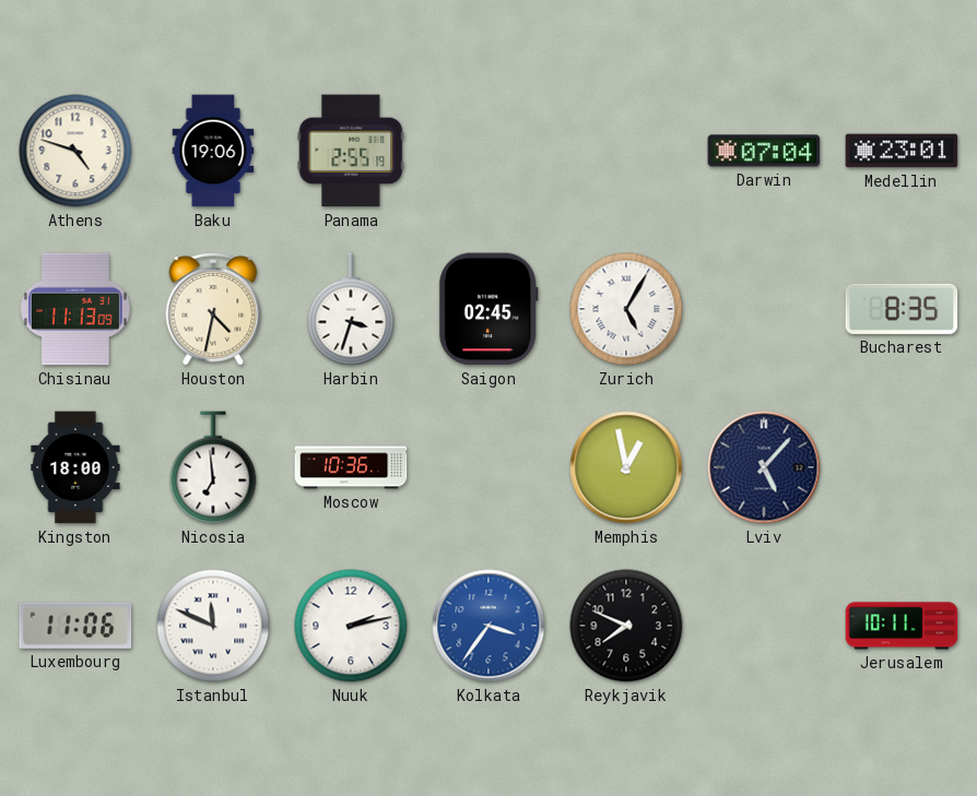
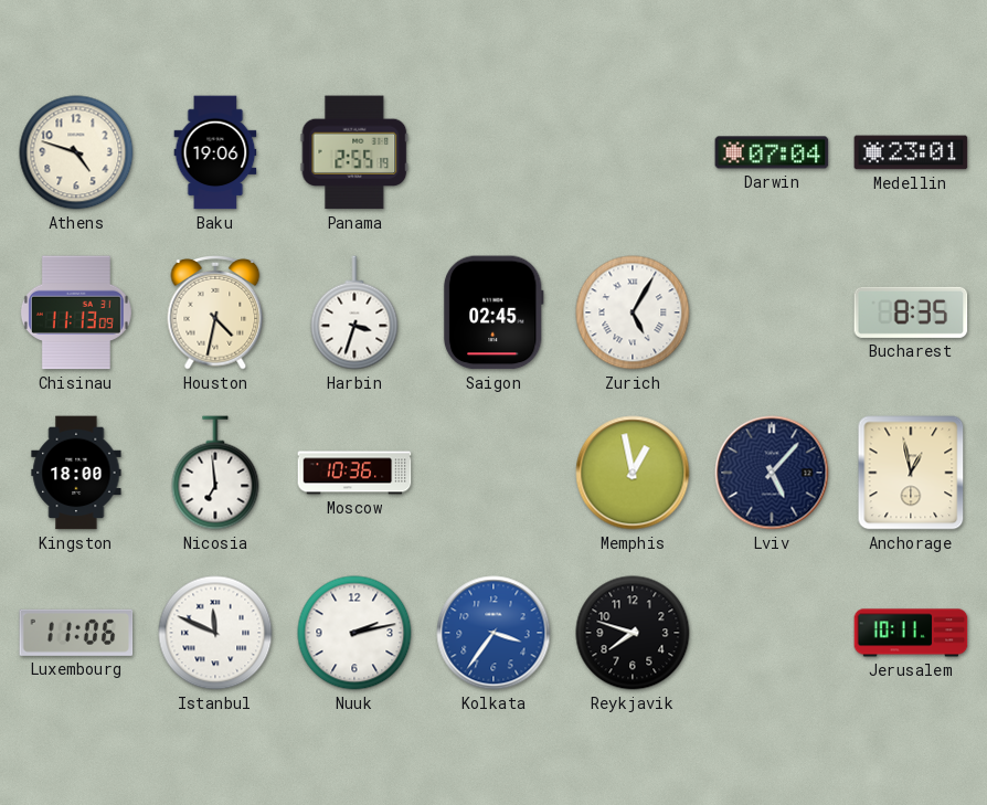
Anchorage: none -> 12:58 (911, 473)
Reykjavik: 7:49 -> 7:48 (633, 633)
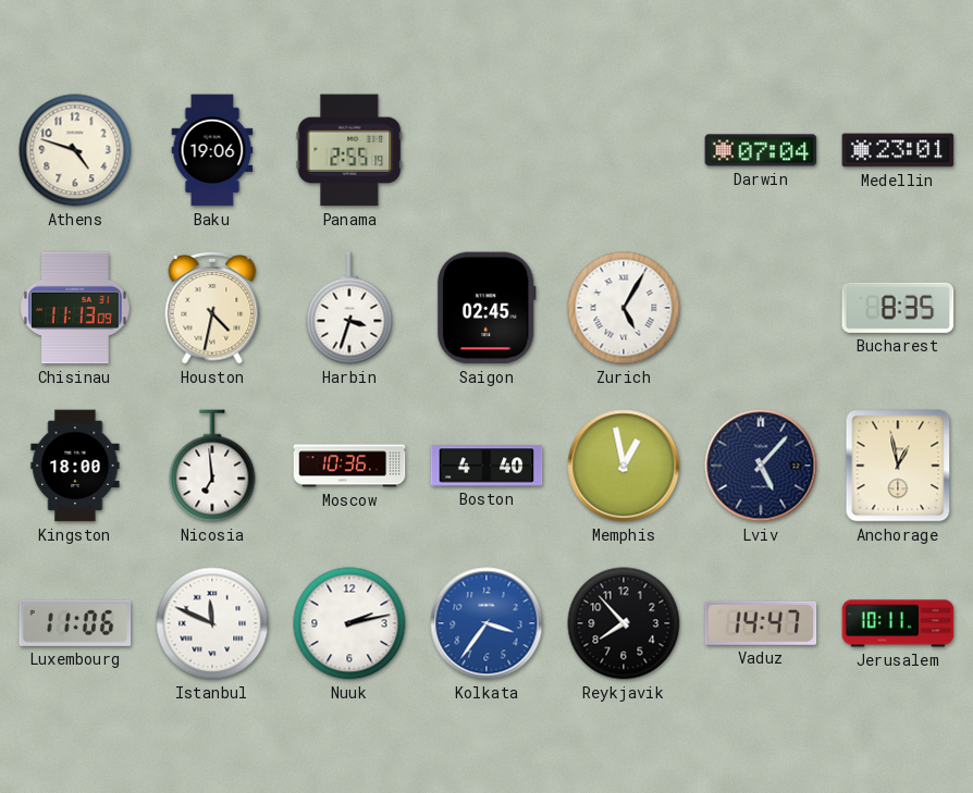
Boston: none -> 4:40 (486, 466)
Reykjavik: 7:48 -> 7:53 (624, 623)
Vaduz: none -> 14:47 (761, 623)
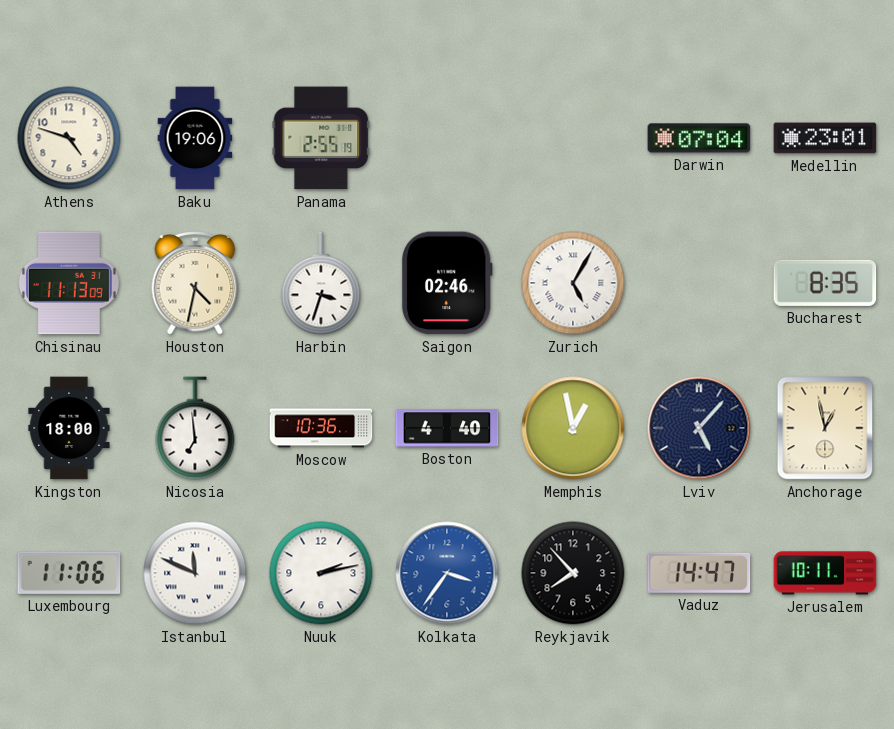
Saigon: 02:45 -> 02:46 (447, 283)
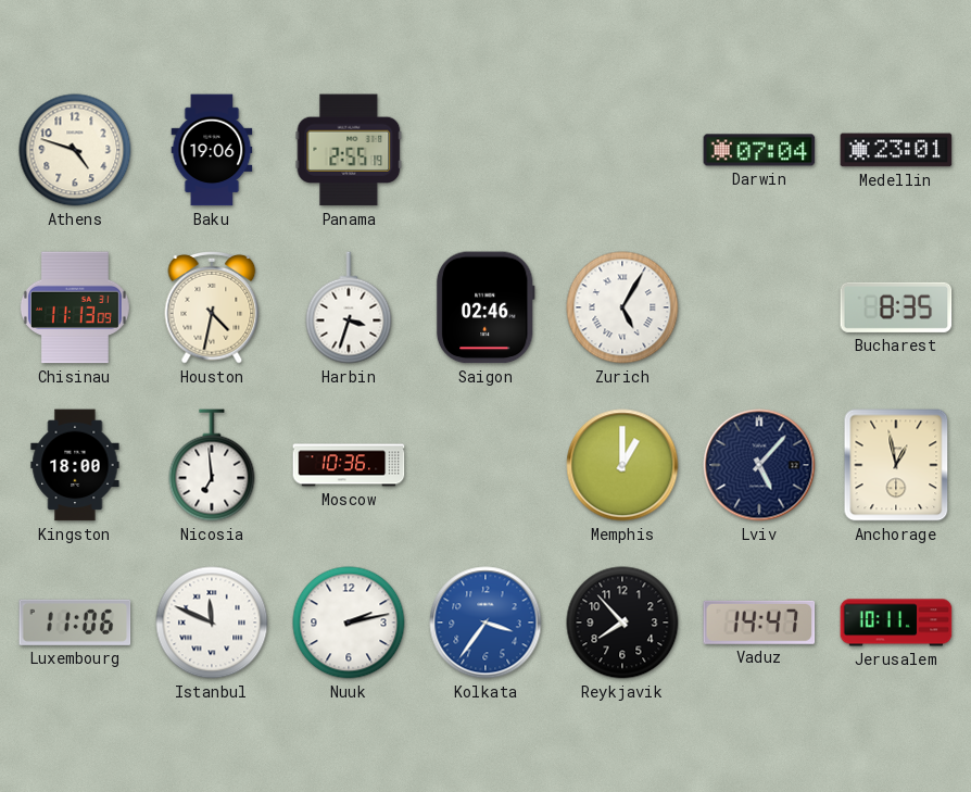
Boston: 4:40 -> none (447, 428)
Memphis: 12:58 -> 1:00 (622, 465)
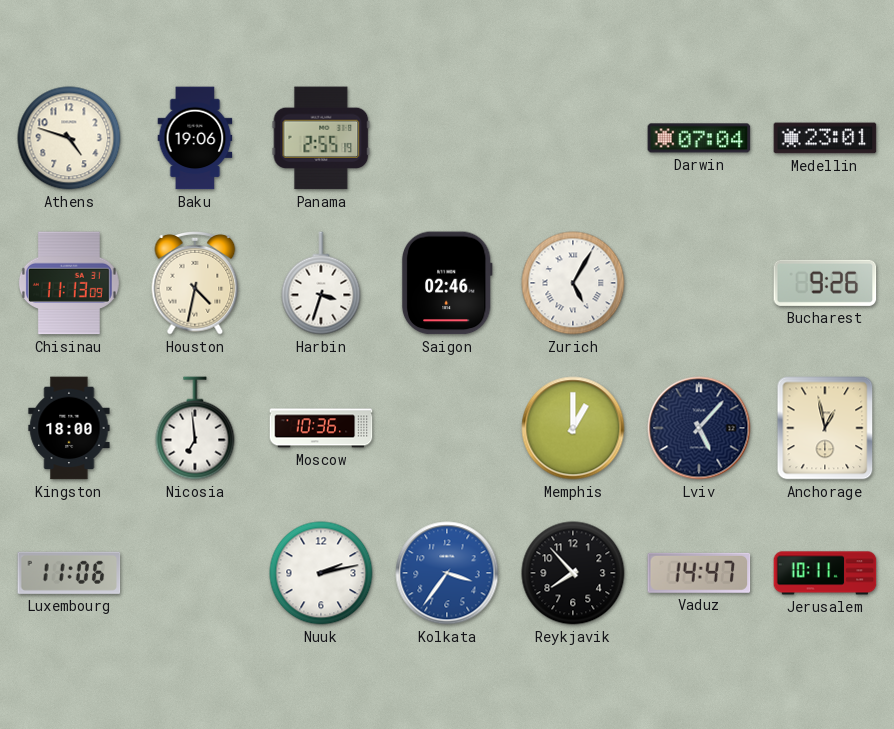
Bucharest: 8:35 -> 9:26 (825, 283)
Istanbul: 11:49 -> none (212, 623)
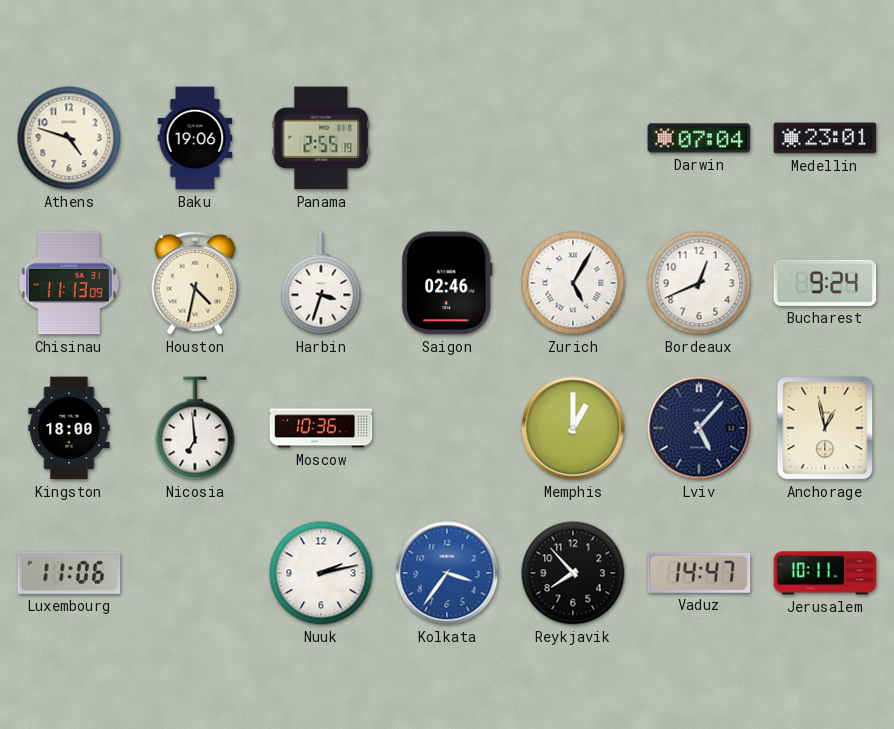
Bordeaux: none -> 12:41 (699, 283)
Bucharest: 9:26 -> 9:24 (825, 283)
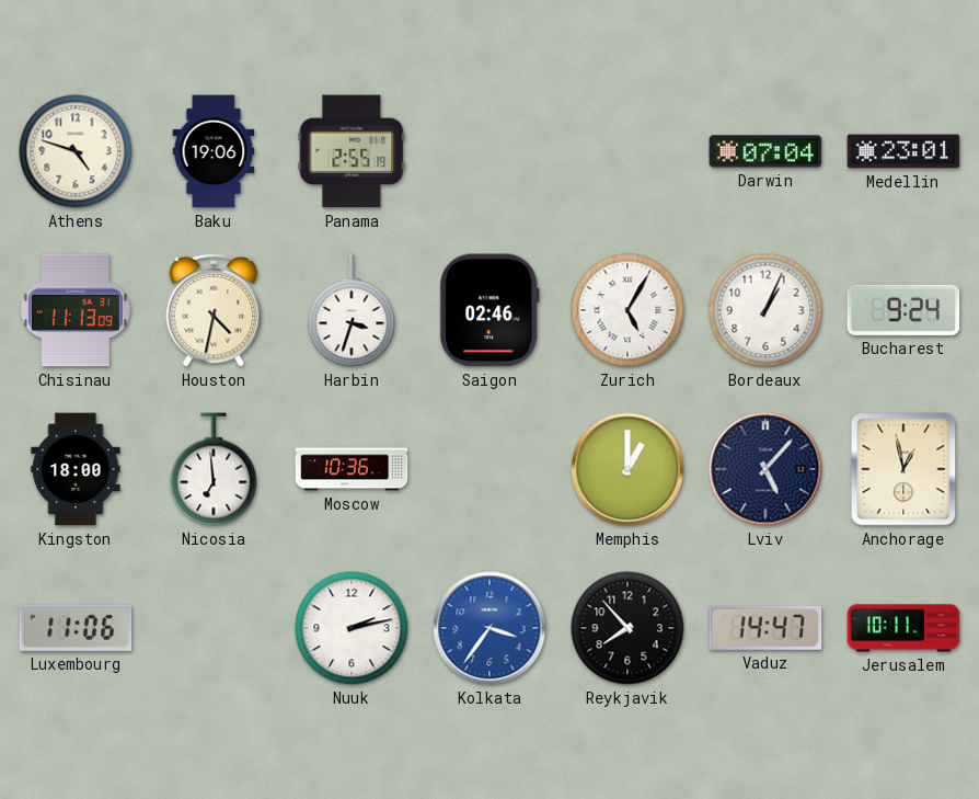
Bordeaux: 12:41 -> 1:04 (765, 310)
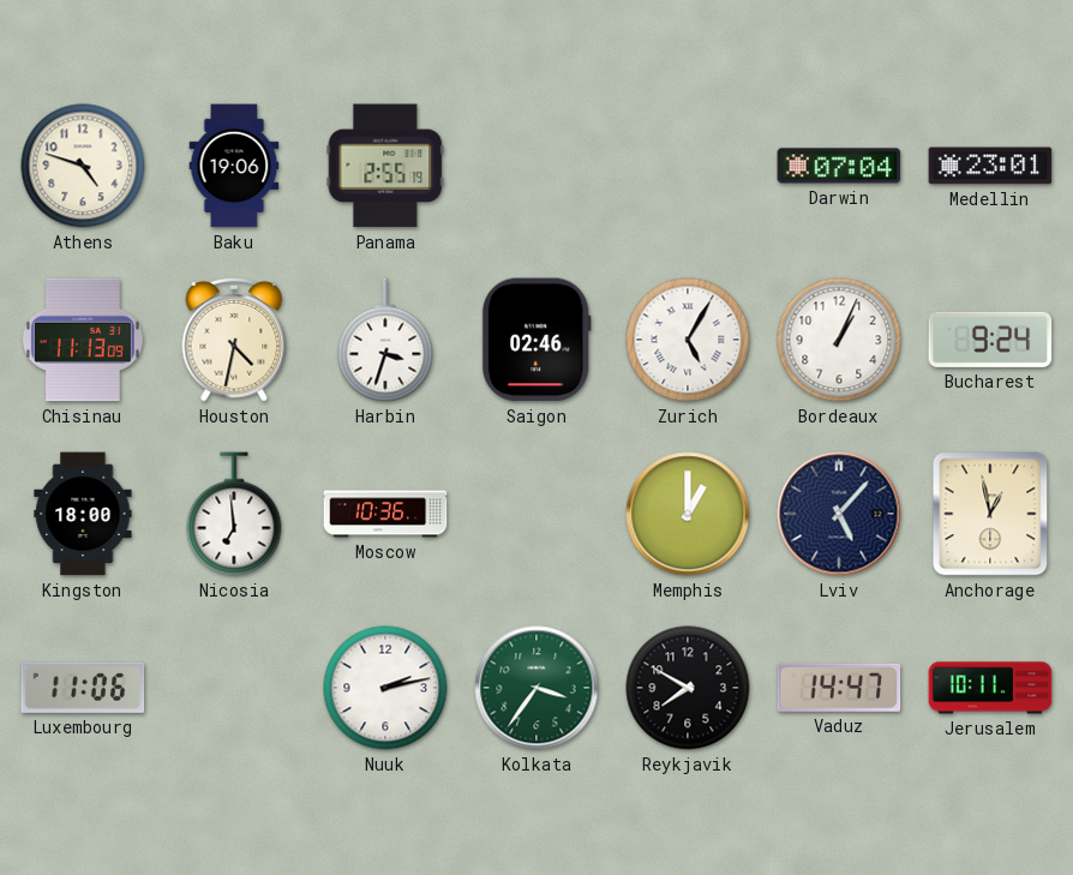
Kolkata dial: blue -> green (536, 688)
Reykjavik: 7:53 -> 7:50 (688, 688)
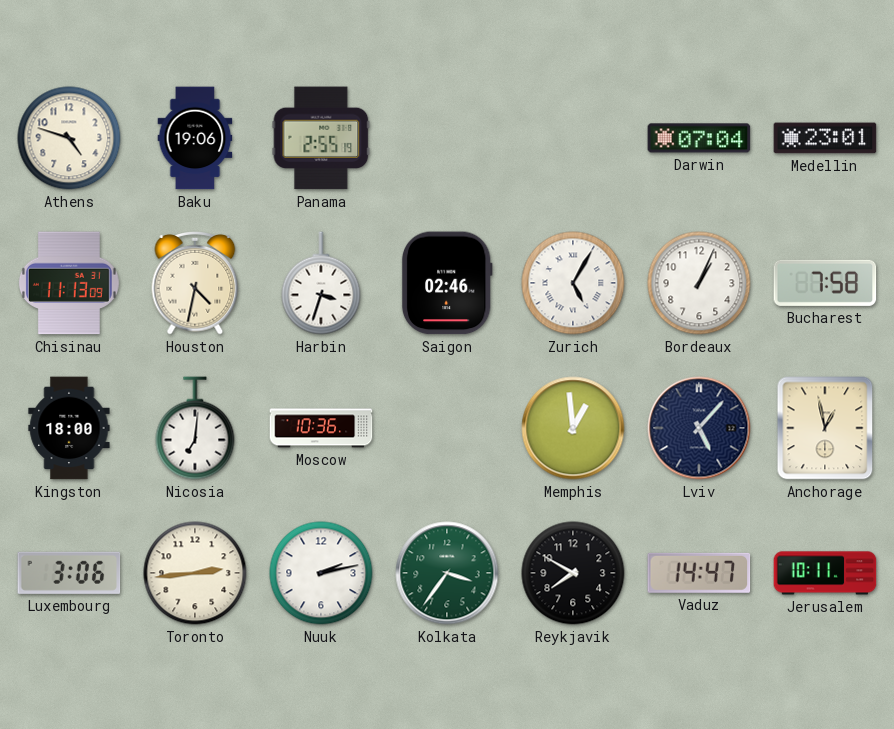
Bucharest: 9:24 -> 7:58 (825, 283)
Nicosia: 6:59 -> 7:01 (195, 428)
Memphis: 1:00 -> 12:59 (573, 428)
Luxembourg: 11:06 -> 3:06 (69, 573)
Toronto: none -> 2:44 (195, 573)
